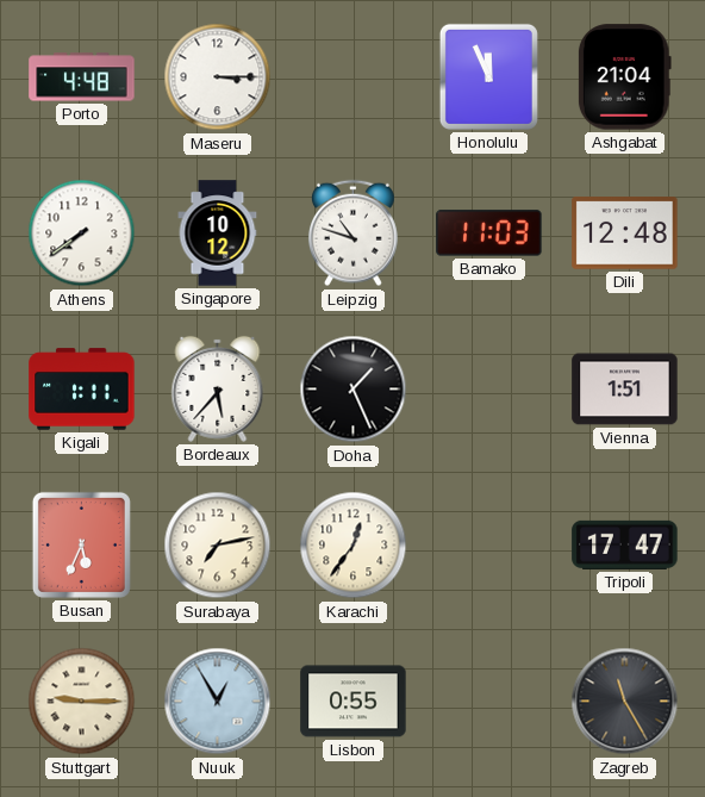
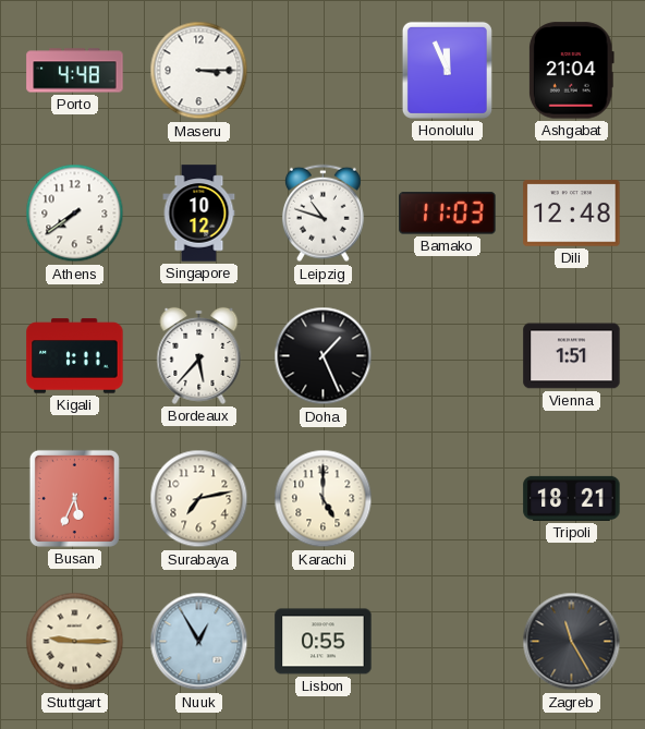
Karachi: 12:36 -> 5:00 (324, 499)
Tripoli: 17:47 -> 18:21 (572, 498)
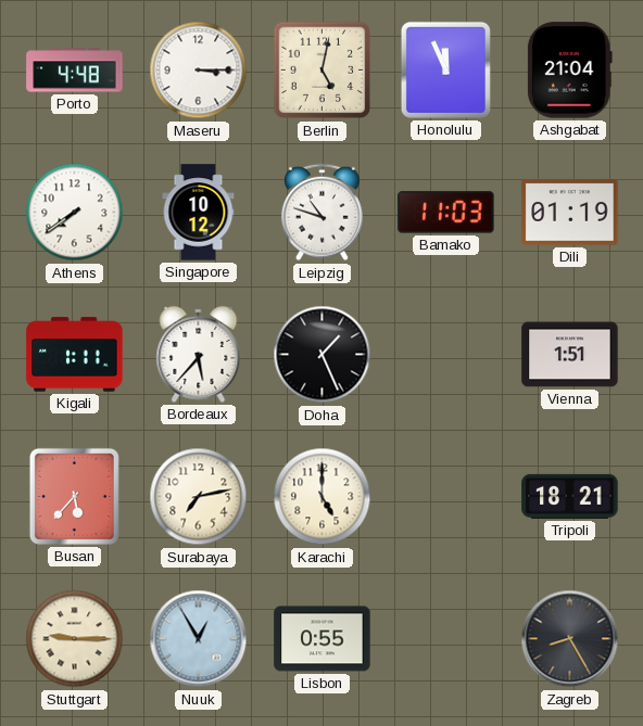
Berlin: none -> 5:02 (323, 71)
Dili: 12:48 -> 01:19 (570, 213)
Busan: 5:34 -> 5:37 (74, 496)
Zagreb: 11:25 -> 8:25 (570, 639)
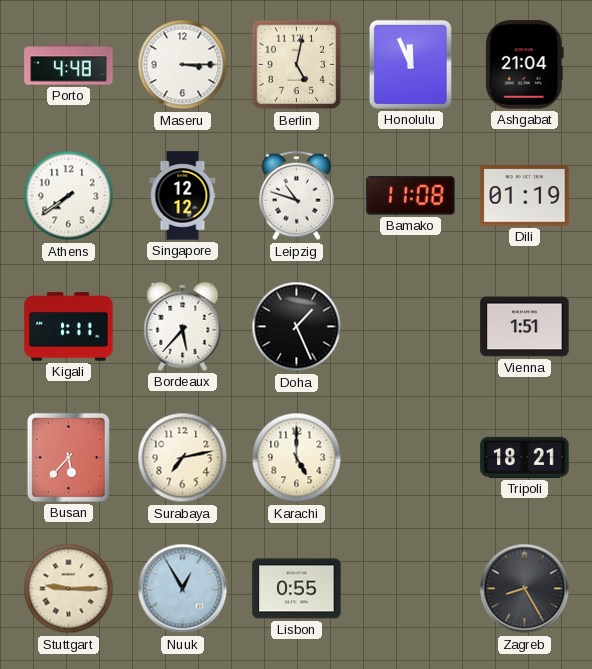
Singapore: 10:12 -> 12:12 (183, 196)
Bamako: 11:03 -> 11:08 (411, 196)
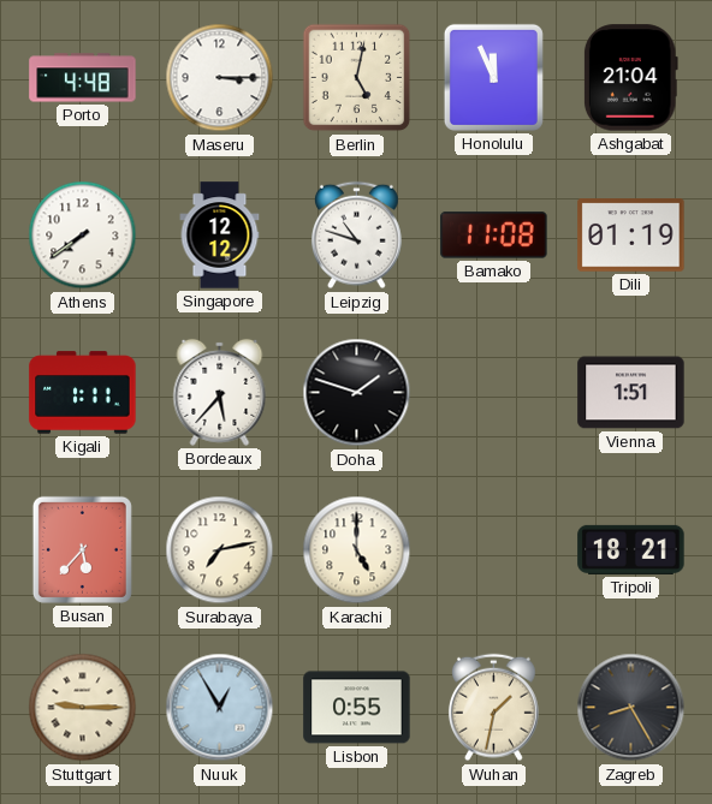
Doha: 1:26 -> 1:48 (357, 393)
Wuhan: none -> 1:32 (493, 708)
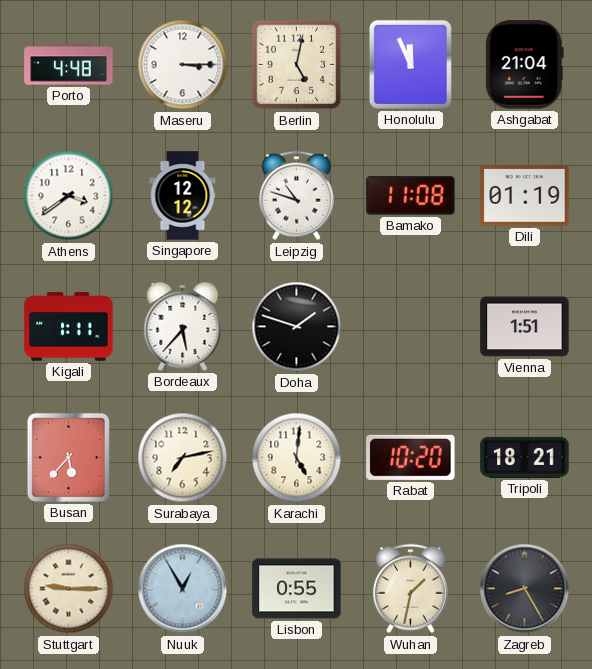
Athens: 7:39 -> 3:39 (69, 196)
Karachi: 5:00 -> 5:01 (297, 458)
Rabat: none -> 10:20 (411, 457)
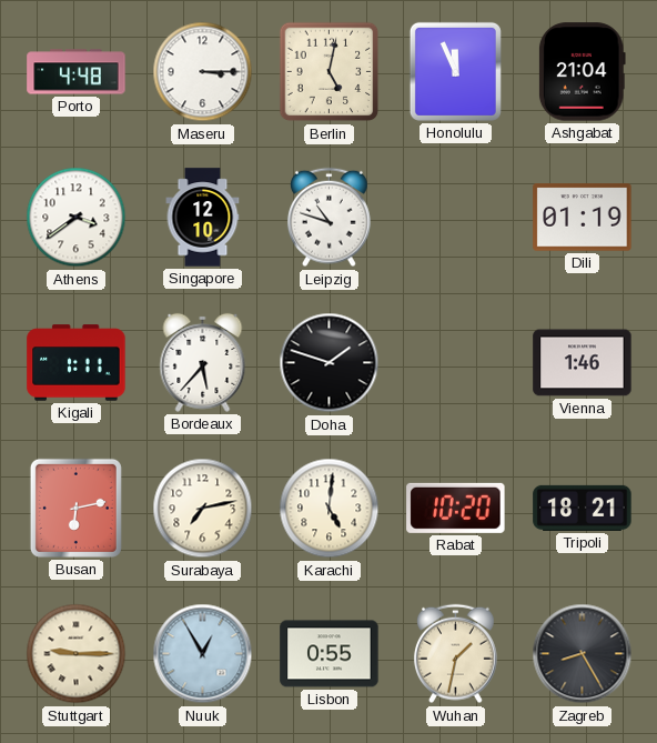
Singapore: 12:12 -> 12:10 (203, 218)
Bamako: 11:08 -> none (411, 196)
Vienna: 1:51 -> 1:46 (583, 363)
Busan: 5:37 -> 6:13 (75, 508)
